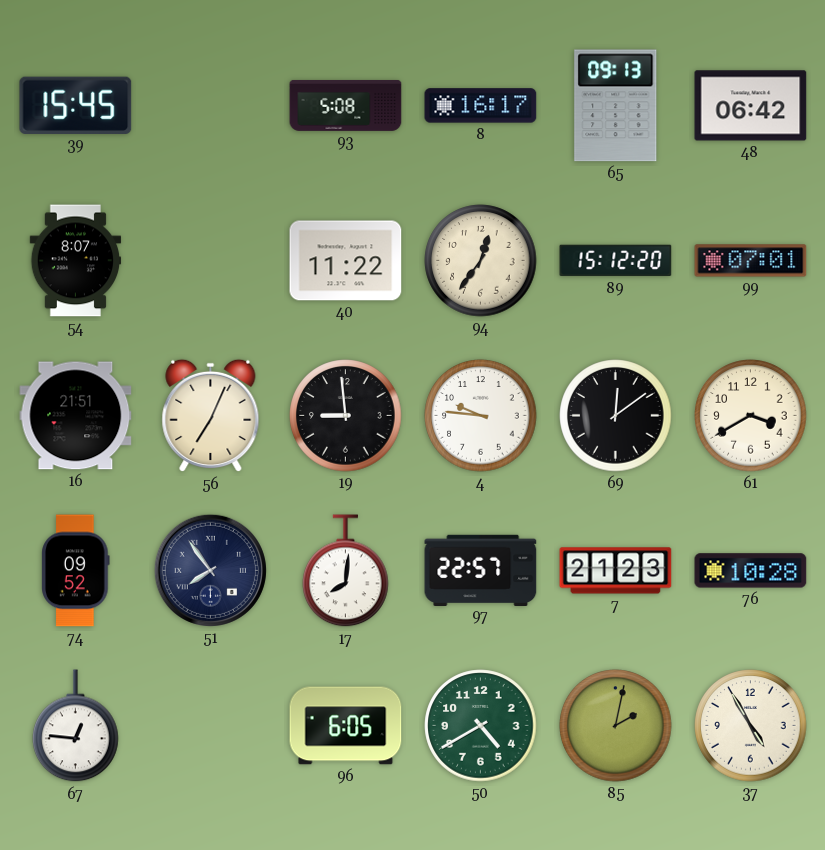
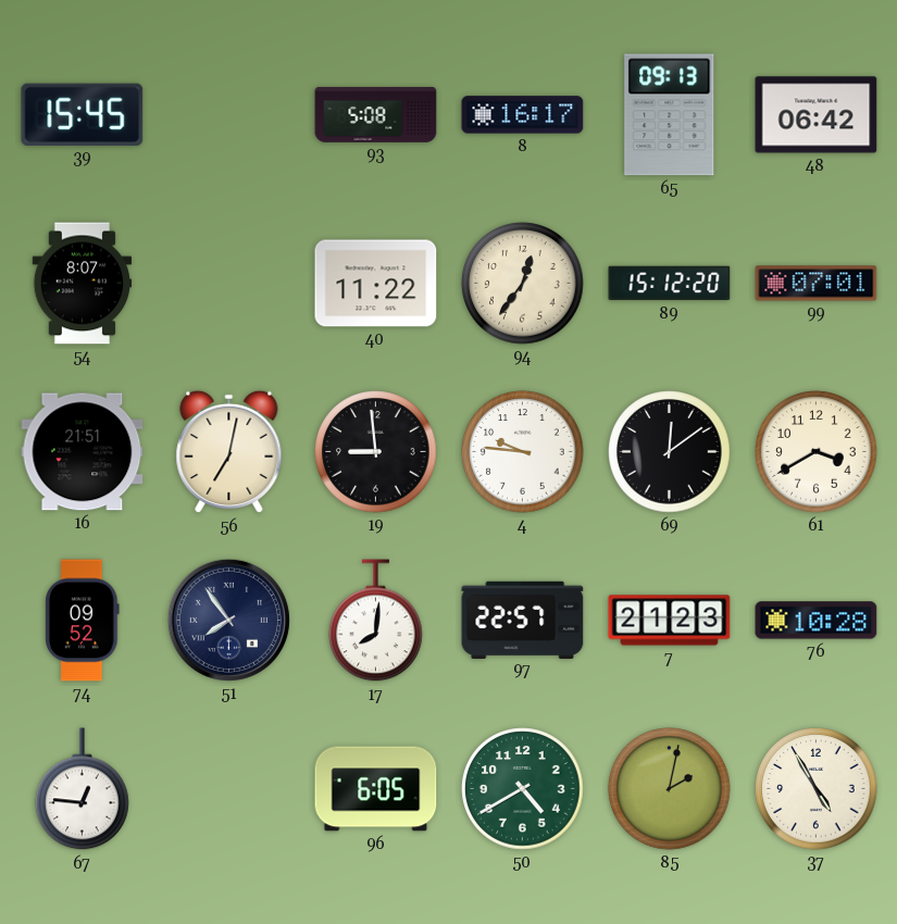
56: 7:04 -> 7:02 (229, 452)
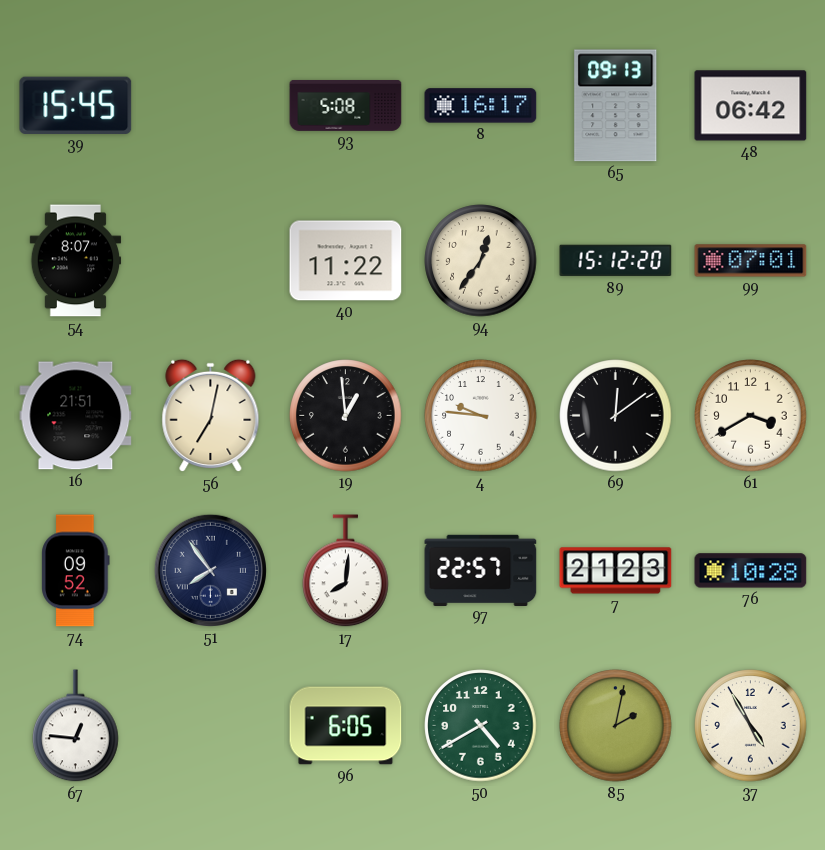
19: 8:59 -> 12:59 (346, 416)
